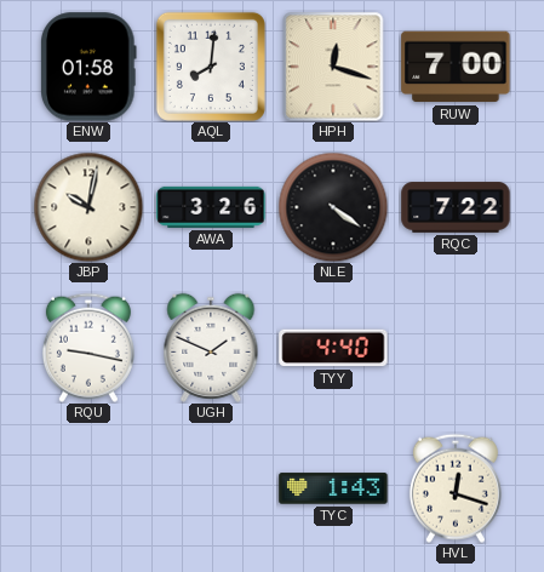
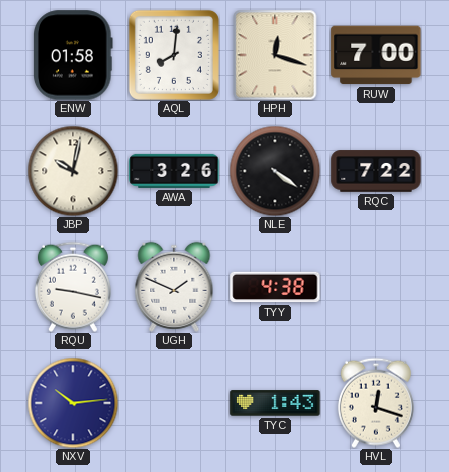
TYY: 4:40 -> 4:38 (275, 287)
NXV: none -> 10:14 (73, 403)
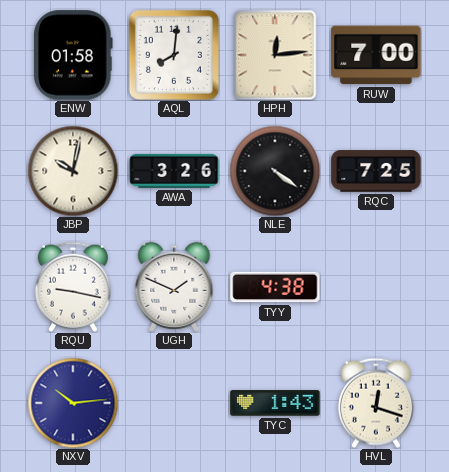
HPH: 12:18 -> 12:14 (275, 55)
RQC: 7:22 -> 7:25 (376, 171)
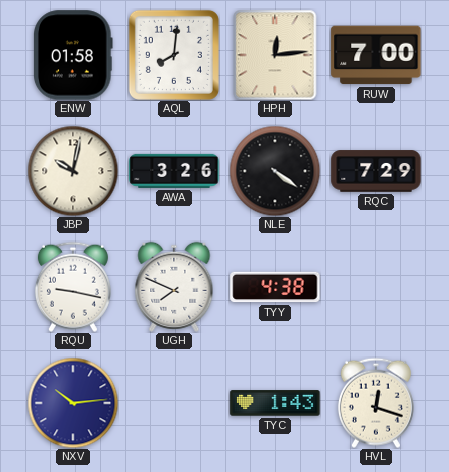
RQC: 7:25 -> 7:29 (376, 171)
UGH: 1:49 -> 7:49 (174, 287)
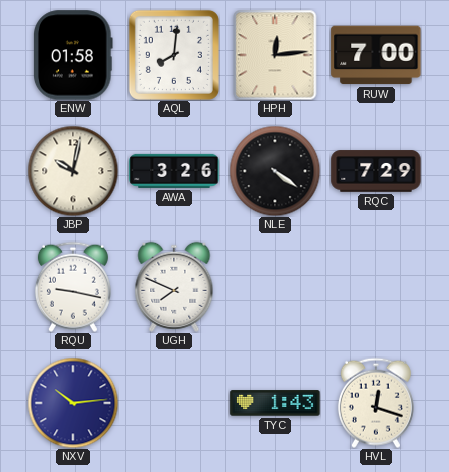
TYY: 4:38 -> none (275, 287)
